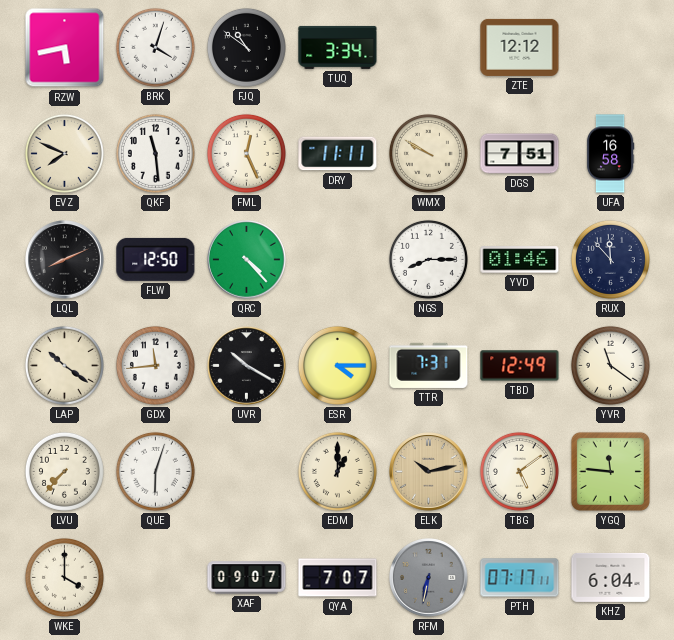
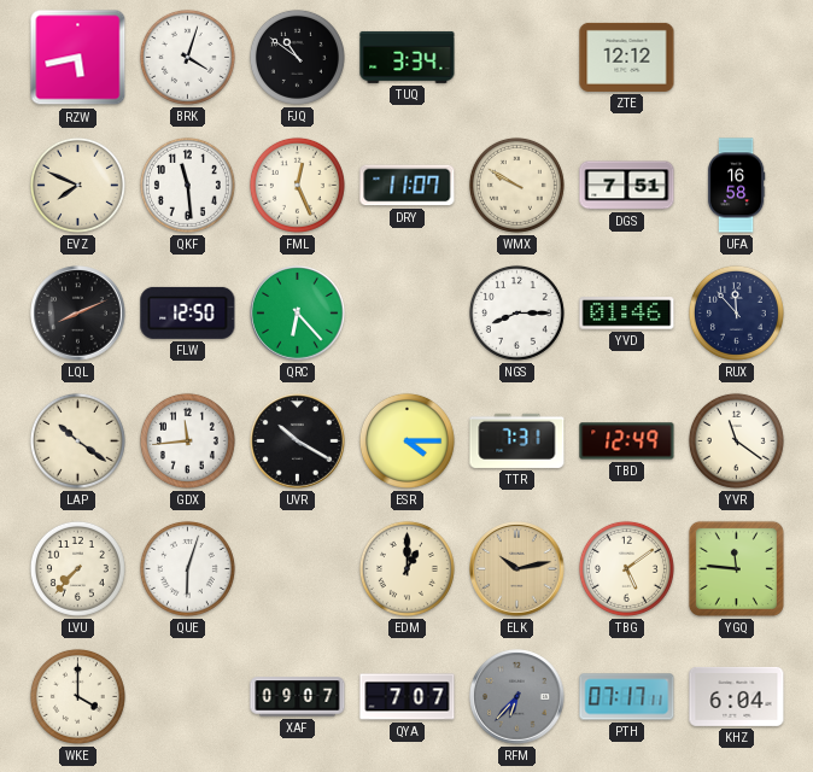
DRY: 11:11 -> 11:07 (408, 186)
QRC: 4:23 -> 6:23 (298, 314)
RFM: 6:32 -> 6:37 (517, 697)
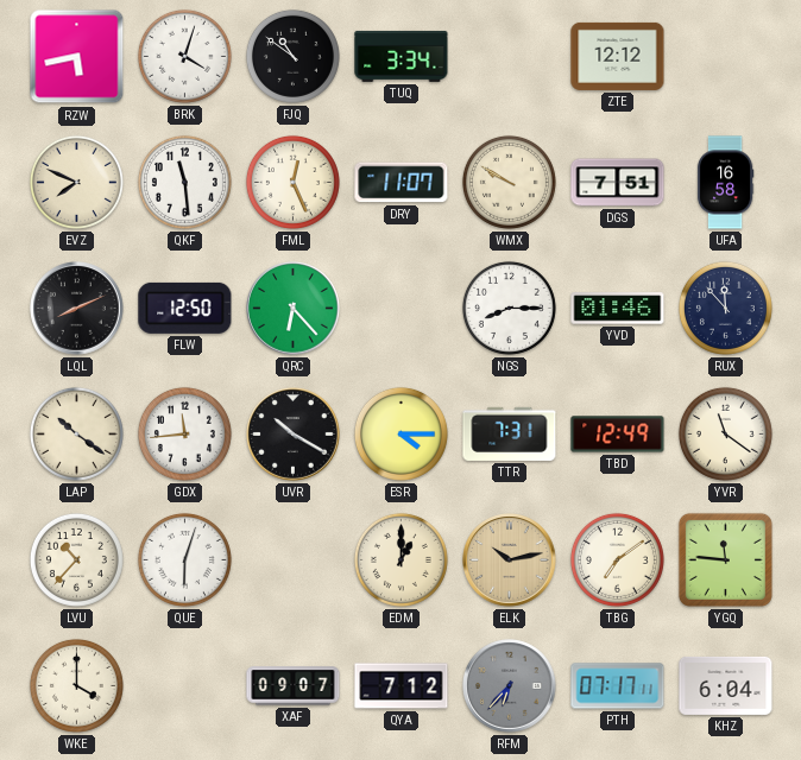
LVU: 7:37 -> 10:37 (76, 559)
TBG: 5:09 -> 7:09 (617, 559)
QYA: 7:07 -> 7:12 (402, 686)
